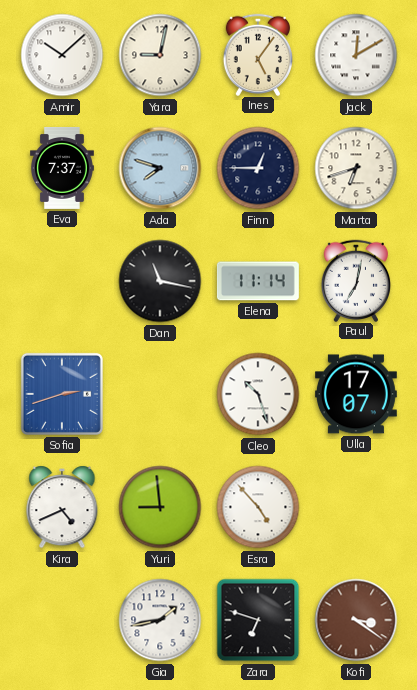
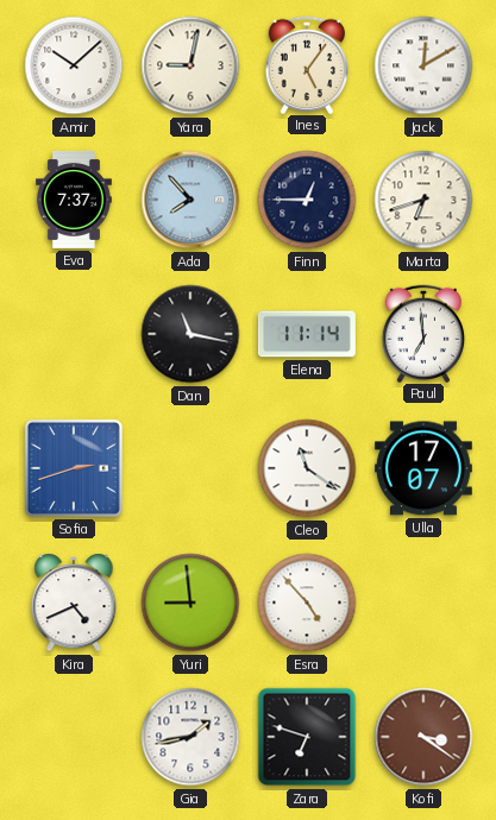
Ada: 7:48 -> 7:53 (190, 200)
Paul: 7:02 -> 6:59 (422, 333)
Cleo: 10:27 -> 11:21 (307, 468)
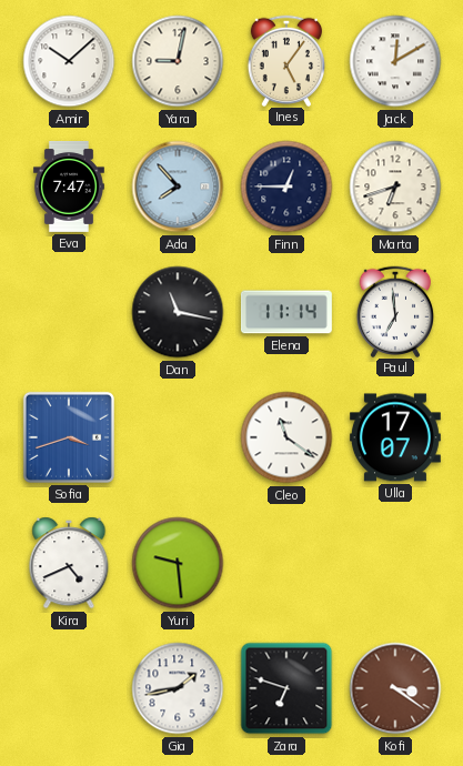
Eva: 7:37 -> 7:47 (69, 187)
Sofia: 2:42 -> 3:42 (69, 437)
Yuri: 8:59 -> 9:29 (178, 563)
Esra: 4:53 -> none (307, 603)
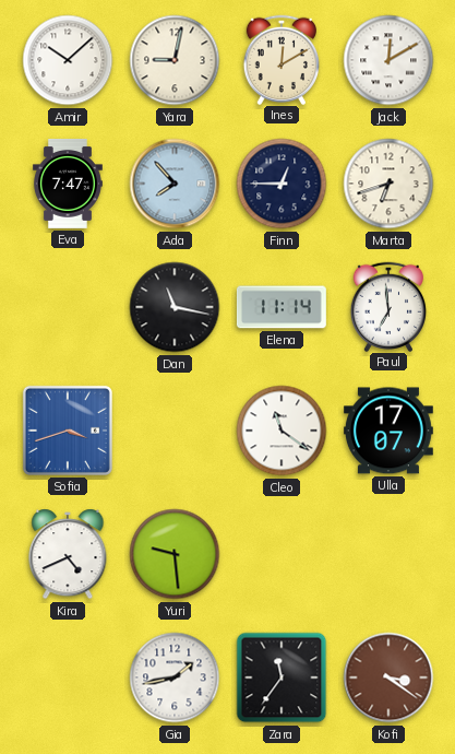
Ines: 5:06 -> 12:10 (280, 59)
Zara: 6:48 -> 11:36 (282, 678)
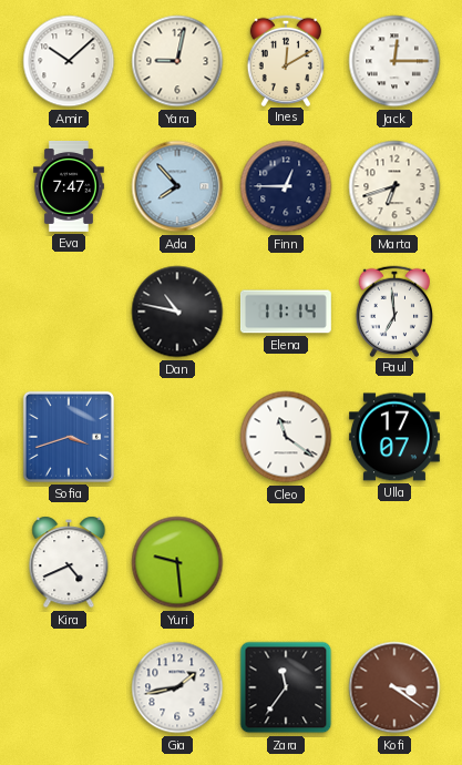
Jack: 12:10 -> 12:15 (394, 61)
Dan: 11:17 -> 10:47 (177, 312)
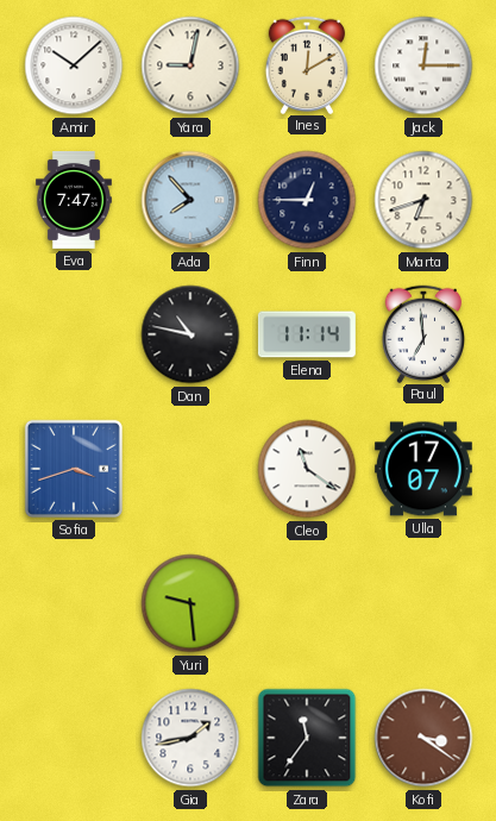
Kira: 4:41 -> none (69, 562)
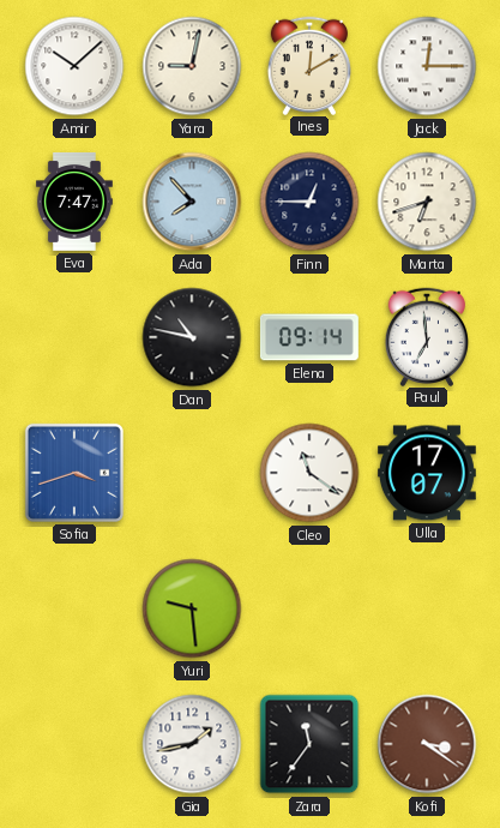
Elena: 11:14 -> 09:14 (309, 337)
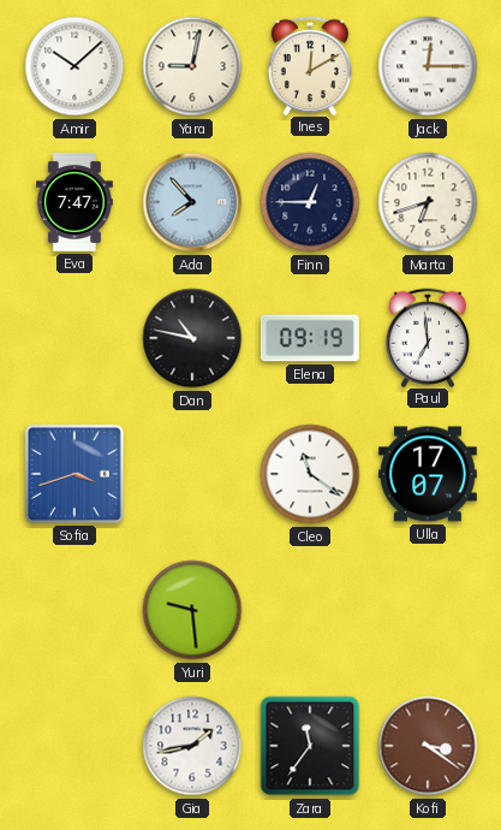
Elena: 09:14 -> 09:19 (310, 338)
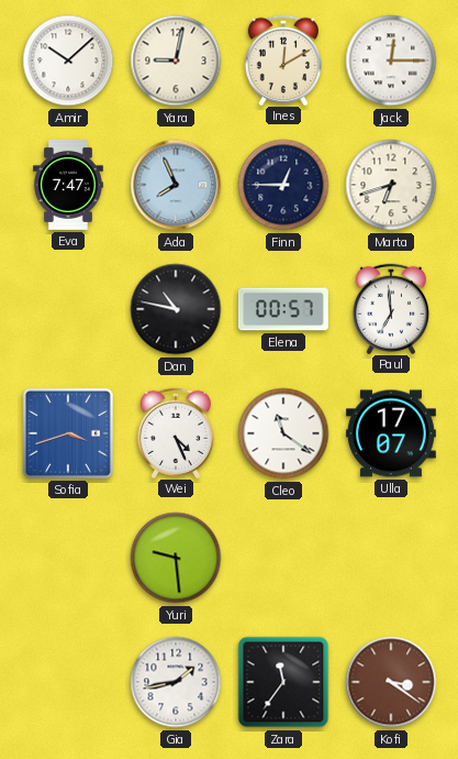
Ada: 7:53 -> 7:56 (176, 185)
Elena: 09:19 -> 00:57 (283, 309)
Wei: none -> 4:26 (175, 432)
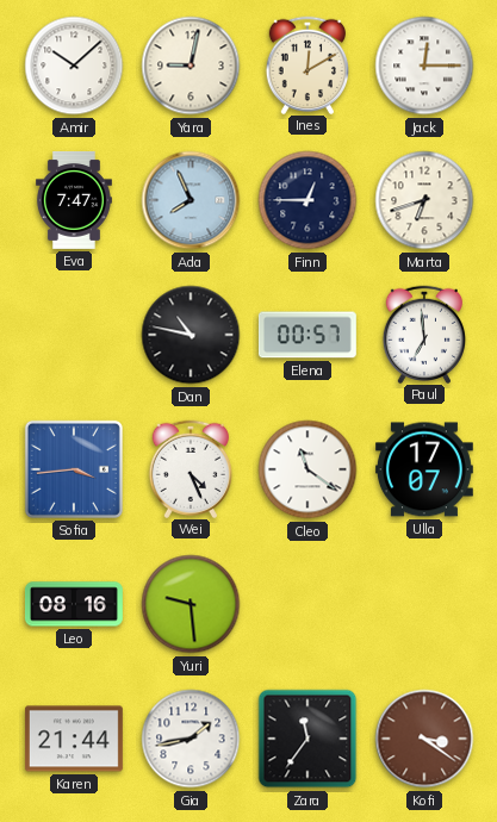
Sofia: 3:42 -> 3:44 (74, 469)
Leo: none -> 08:16 (74, 604)
Karen: none -> 21:44 (74, 739)
